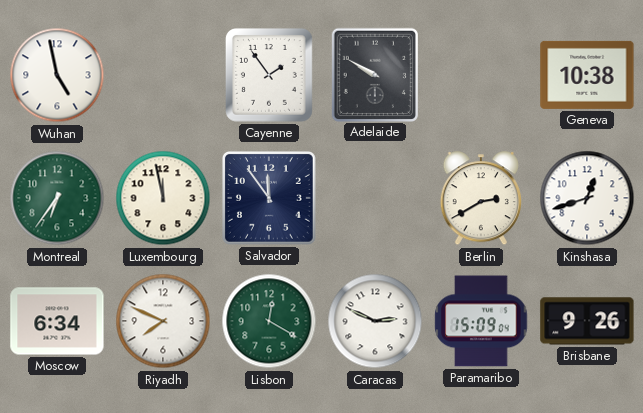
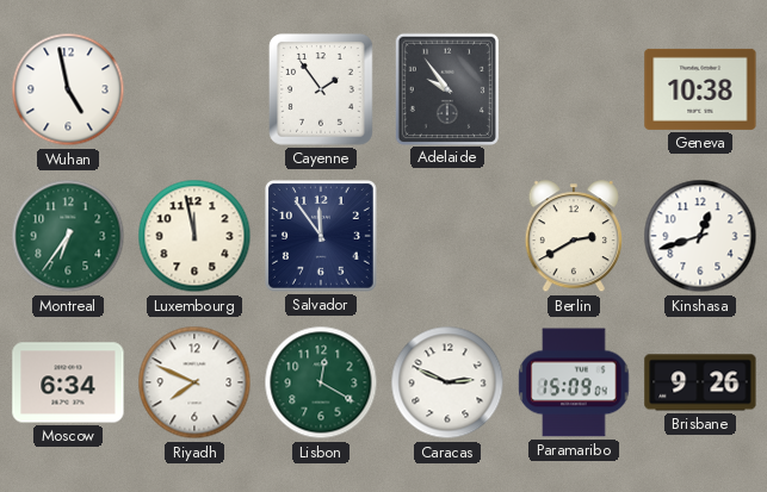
Adelaide: 9:50 -> 9:54 (446, 88)
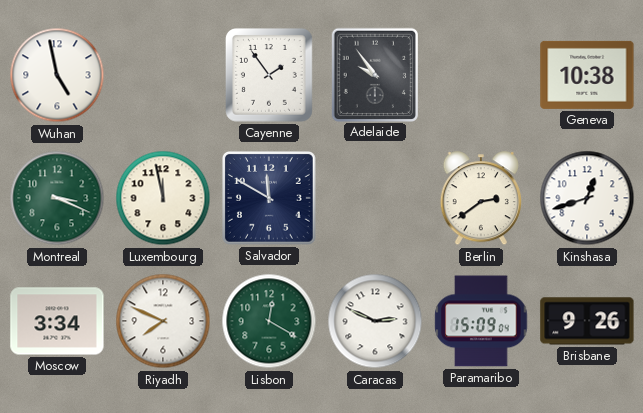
Montreal: 6:36 -> 3:19 (57, 198)
Salvador: 11:54 -> 11:50 (269, 198)
Berlin: 2:40 -> 2:39 (481, 199)
Moscow: 6:34 -> 3:34 (57, 321)
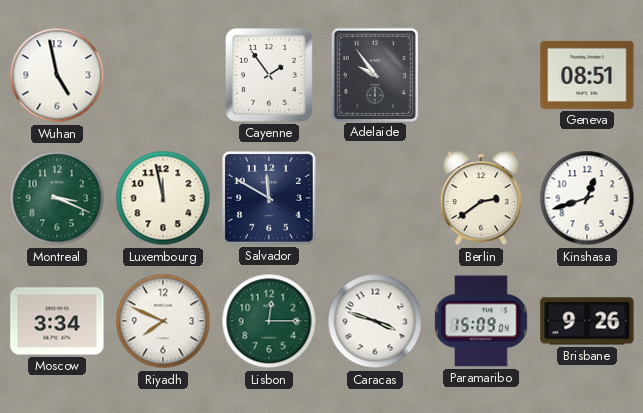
Geneva: 10:38 -> 08:51 (587, 75)
Lisbon: 12:20 -> 12:15 (269, 321)
Caracas: 2:49 -> 3:48 (375, 321)
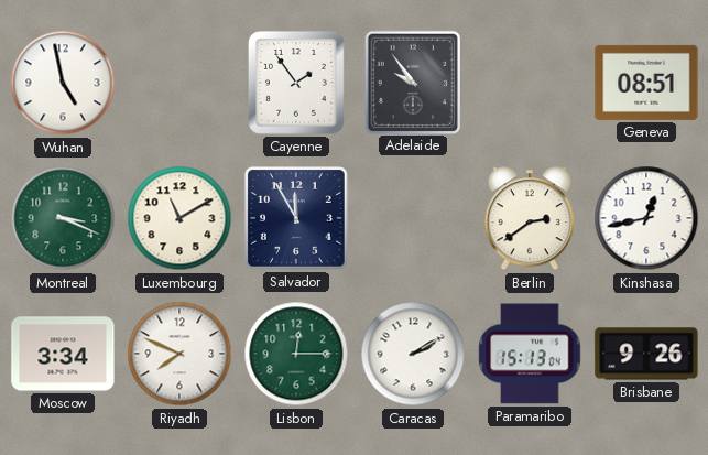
Luxembourg: 11:58 -> 11:10 (179, 218)
Salvador: 11:50 -> 11:55 (296, 218)
Kinshasa: 12:42 -> 12:43 (646, 218)
Caracas: 3:48 -> 2:10 (413, 354)
Paramaribo: 15:09 -> 15:13 (530, 354)
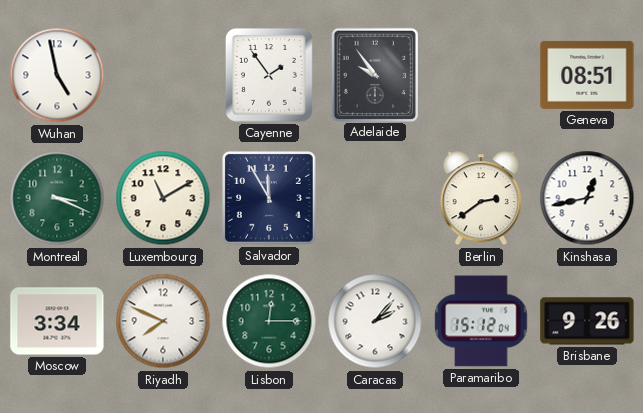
Caracas: 2:10 -> 2:07 (375, 321)
Paramaribo: 15:13 -> 15:12 (481, 321)
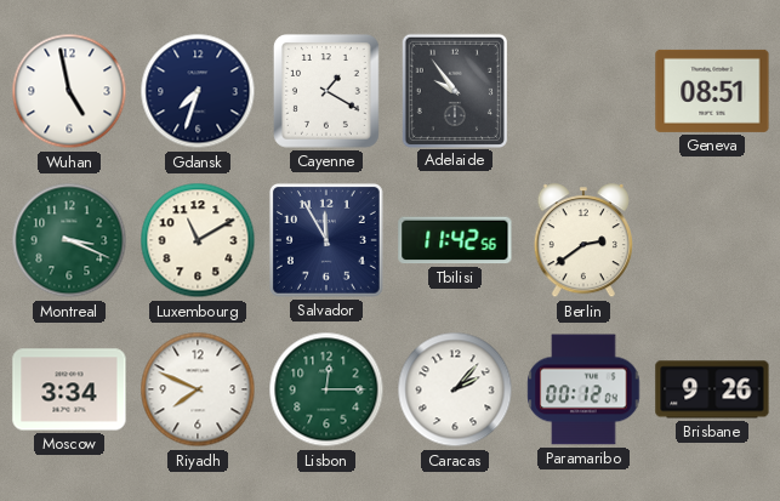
Gdansk: none -> 7:33 (198, 91)
Cayenne: 1:54 -> 1:20 (326, 92)
Tbilisi: none -> 11:42 (455, 240)
Kinshasa: 12:43 -> none (587, 198)
Paramaribo: 15:12 -> 00:12 (583, 389)
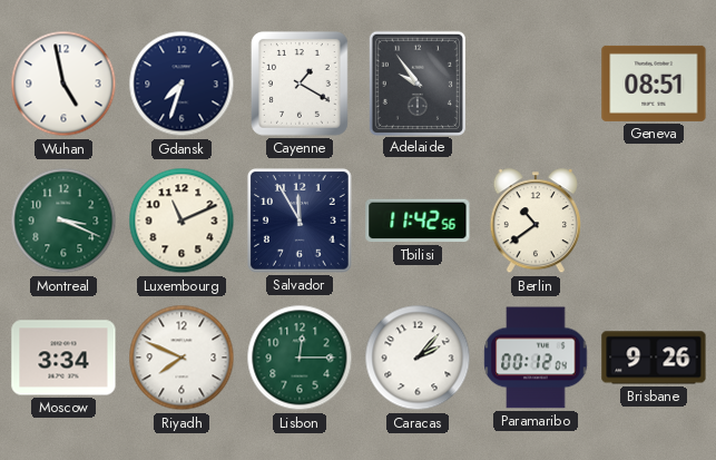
Luxembourg: 11:10 -> 11:11 (182, 221)
Berlin: 2:39 -> 10:39 (536, 222)
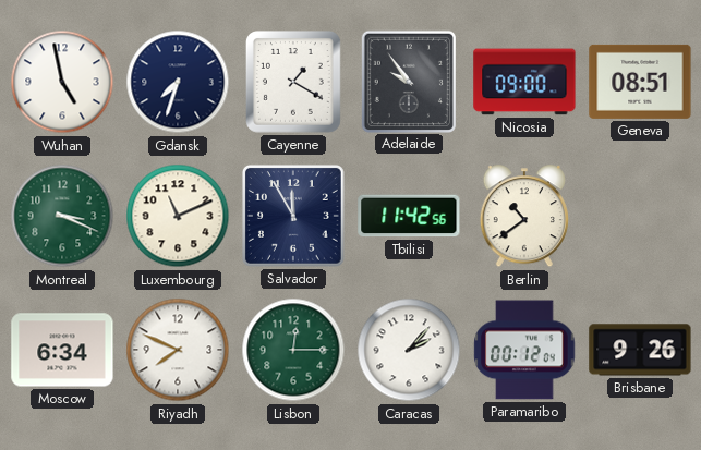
Nicosia: none -> 09:00 (524, 82)
Moscow: 3:34 -> 6:34 (62, 350)
